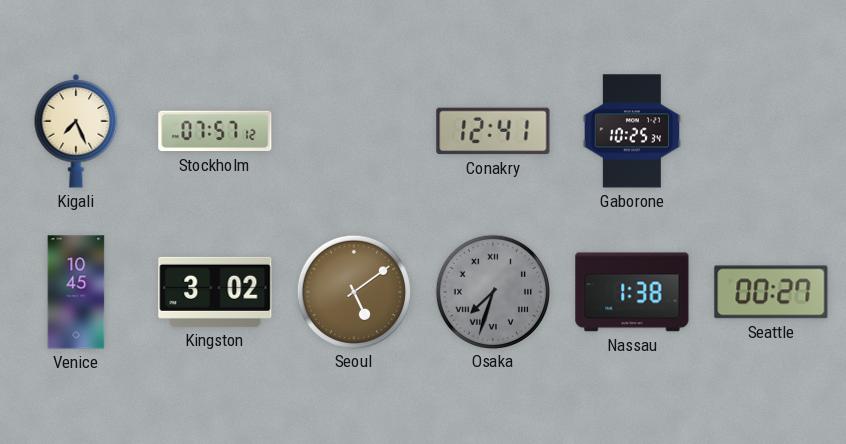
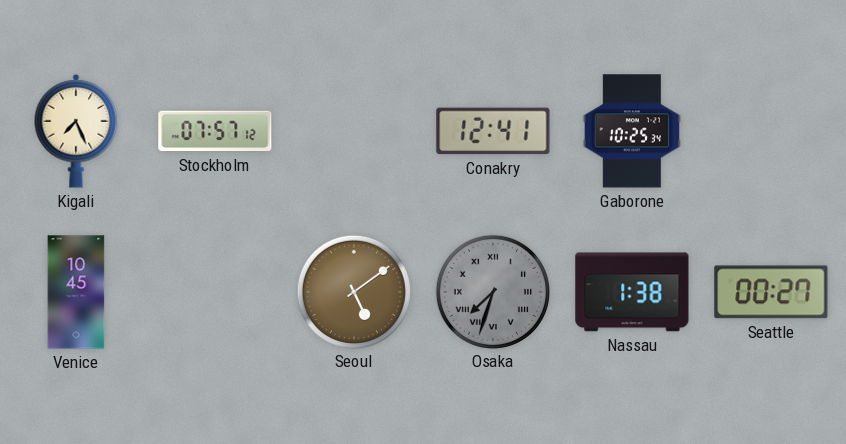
Kingston: 3:02 -> none (215, 292)
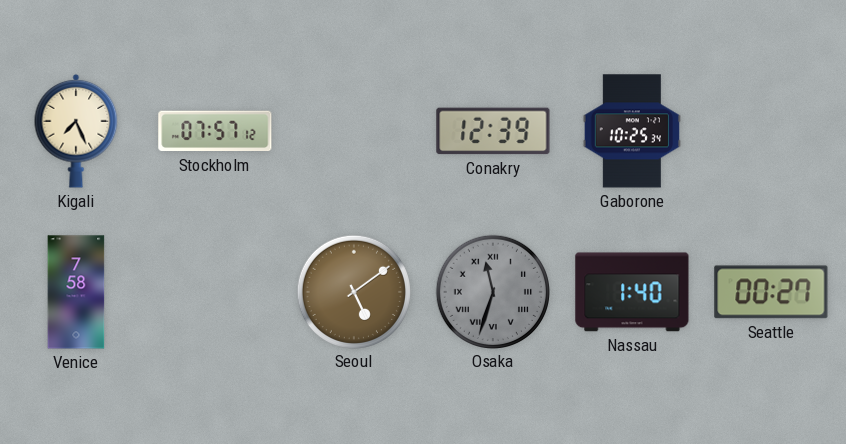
Conakry: 12:41 -> 12:39 (493, 131)
Venice: 10:45 -> 7:58 (76, 292)
Osaka: 7:33 -> 11:33 (492, 291)
Nassau: 1:38 -> 1:40 (632, 292)
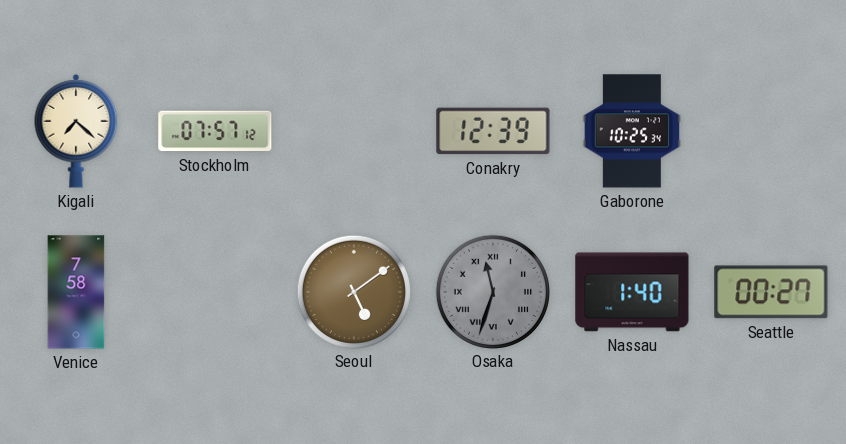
Kigali: 7:26 -> 7:22 (76, 131)
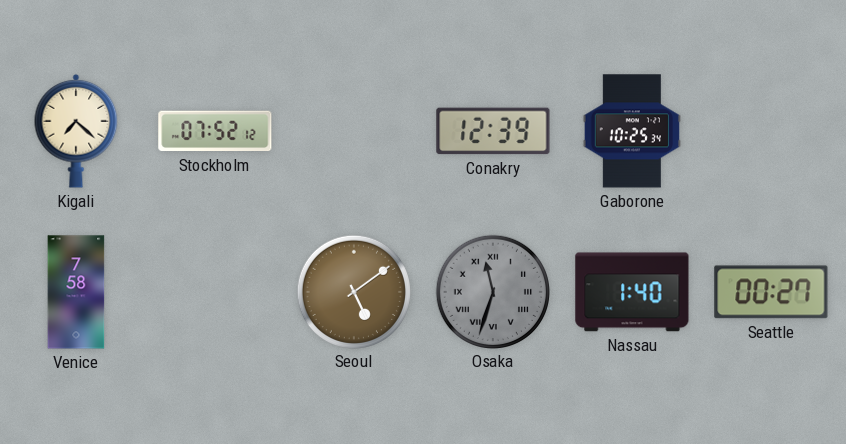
Stockholm: 07:57 -> 07:52 (215, 131)
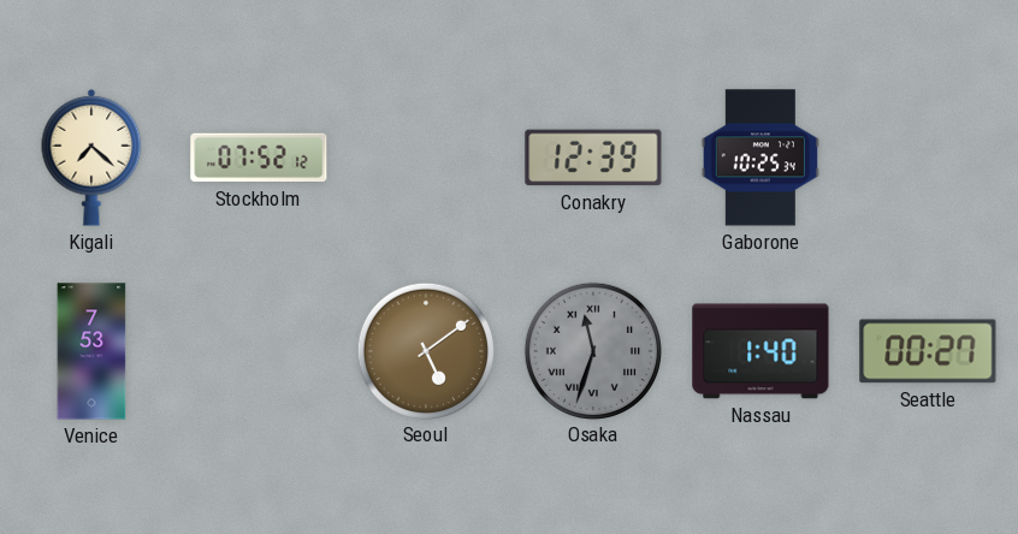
Venice: 7:58 -> 7:53 (91, 351)
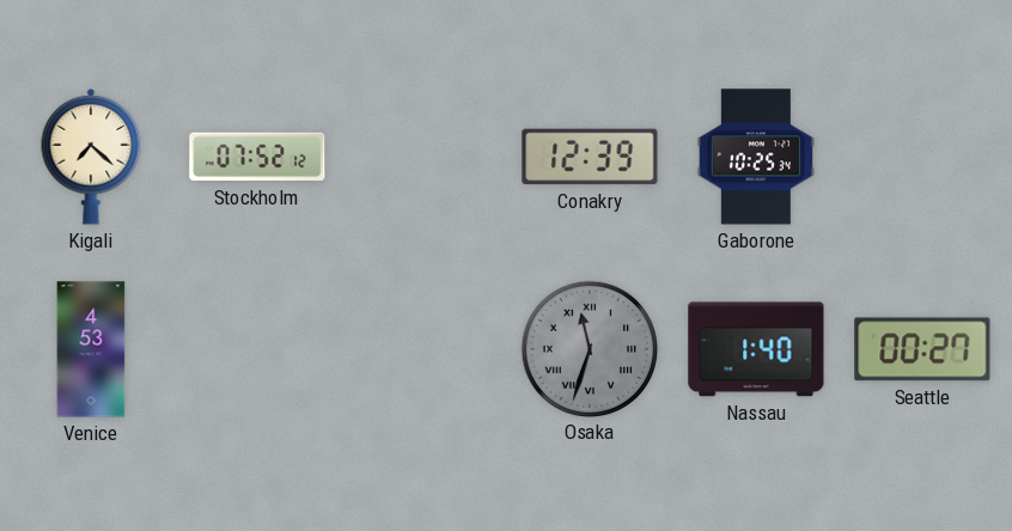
Venice: 7:53 -> 4:53 (91, 349)
Seoul: 5:09 -> none (425, 350)
